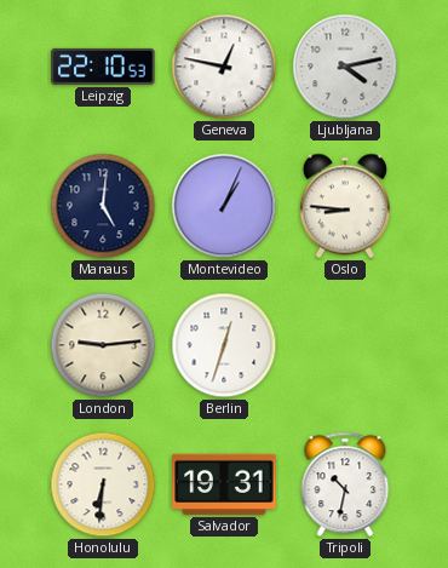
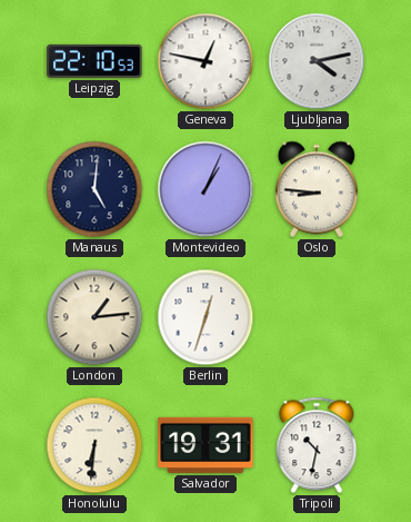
London: 9:14 -> 1:14 (94, 317)
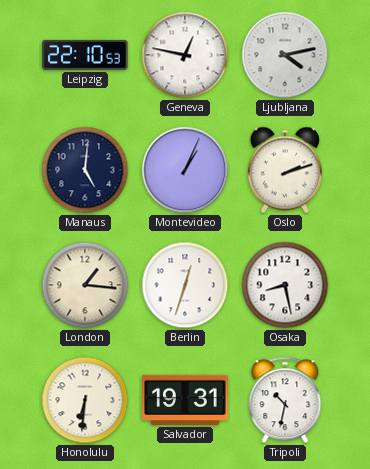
Oslo: 8:46 -> 2:12 (285, 170)
London: 1:14 -> 1:16 (85, 285)
Osaka: none -> 8:28 (285, 285)
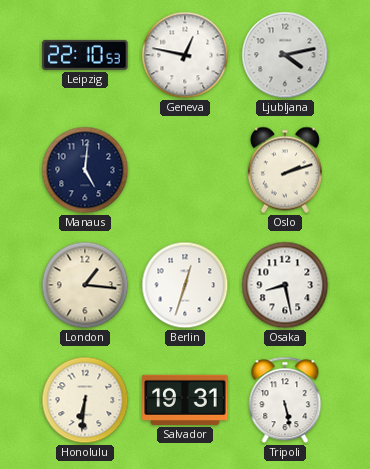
Montevideo: 1:04 -> none (185, 170)
Tripoli: 10:32 -> 5:28 (285, 400)
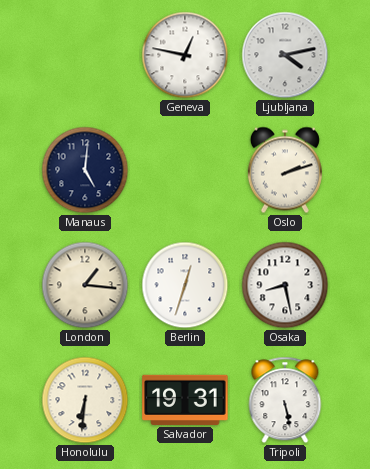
Leipzig: 22:10 -> none (85, 55)
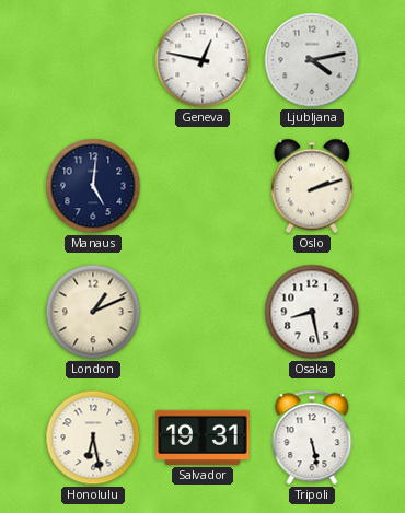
London: 1:16 -> 1:11 (93, 312)
Berlin: 12:33 -> none (185, 285)
Honolulu: 6:31 -> 6:28 (93, 438)
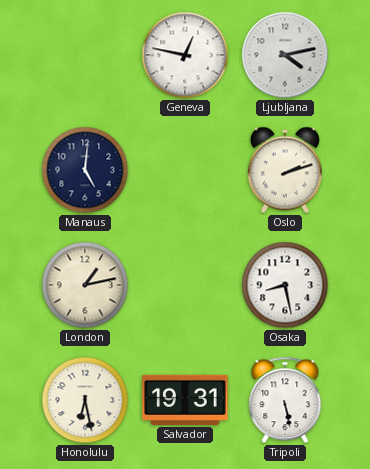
London: 1:11 -> 1:13 (85, 285)
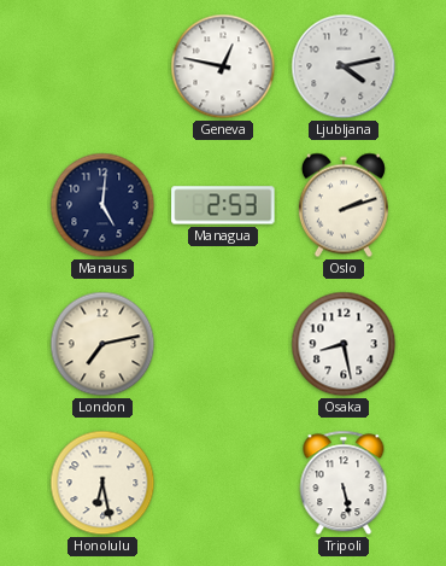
Managua: none -> 2:53 (223, 205)
London: 1:13 -> 7:13 (102, 344)
Salvador: 19:31 -> none (185, 400)
